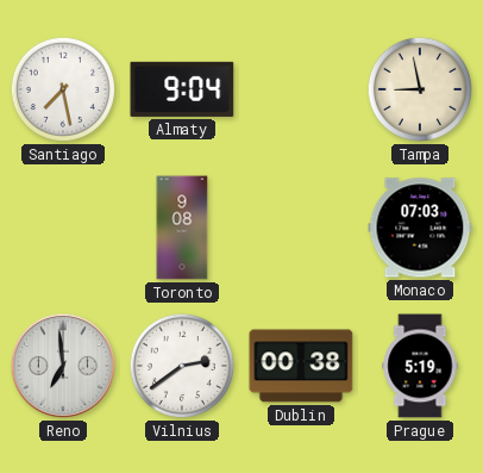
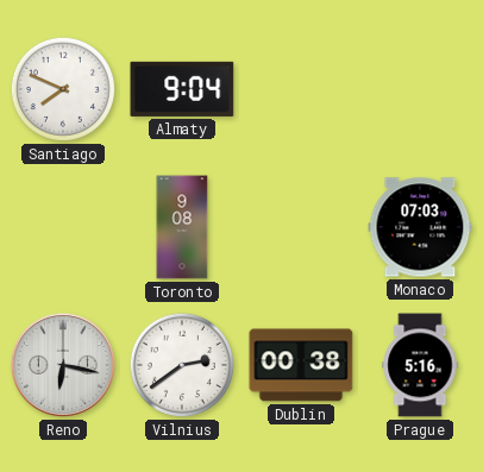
Santiago: 7:28 -> 7:49 (63, 89)
Tampa: 8:58 -> none (420, 89)
Reno: 6:59 -> 6:17 (63, 365)
Prague: 5:19 -> 5:16 (420, 365)
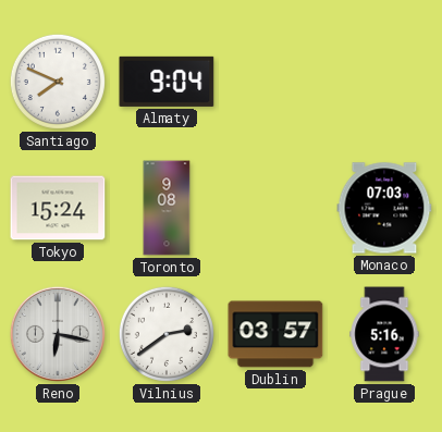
Tokyo: none -> 15:24 (58, 208)
Dublin: 00:38 -> 03:57 (275, 334)
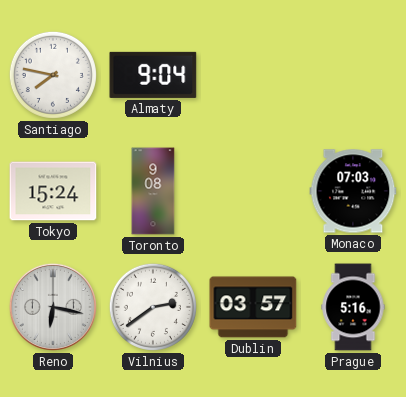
Santiago: 7:49 -> 7:47 (53, 75)
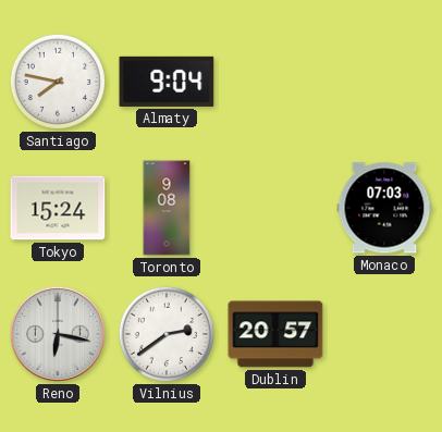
Dublin: 03:57 -> 20:57 (275, 334)
Prague: 5:16 -> none (353, 307)
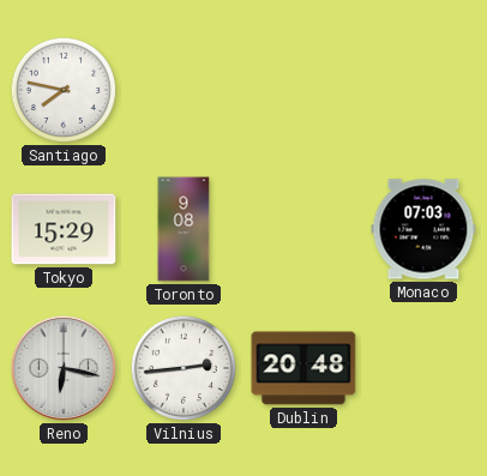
Almaty: 9:04 -> none (167, 82)
Tokyo: 15:24 -> 15:29 (64, 229)
Vilnius: 2:39 -> 2:44 (184, 368)
Dublin: 20:57 -> 20:48 (303, 368)
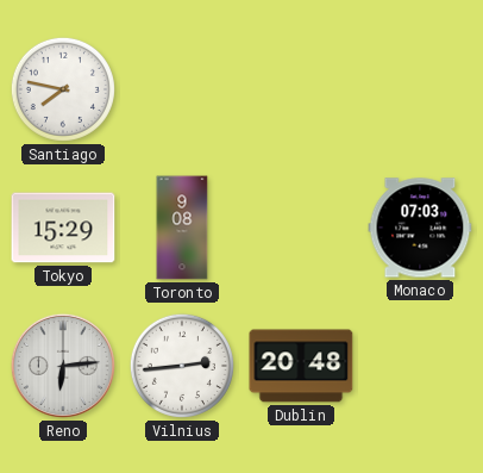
Reno: 6:17 -> 6:14 (63, 366)
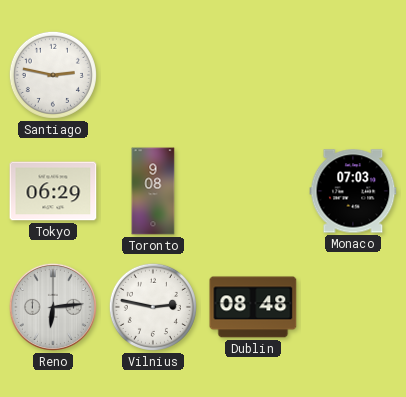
Santiago: 7:47 -> 2:47 (53, 75)
Tokyo: 15:29 -> 06:29 (53, 191)
Vilnius: 2:44 -> 2:47 (153, 307)
Dublin: 20:48 -> 08:48 (253, 307)
